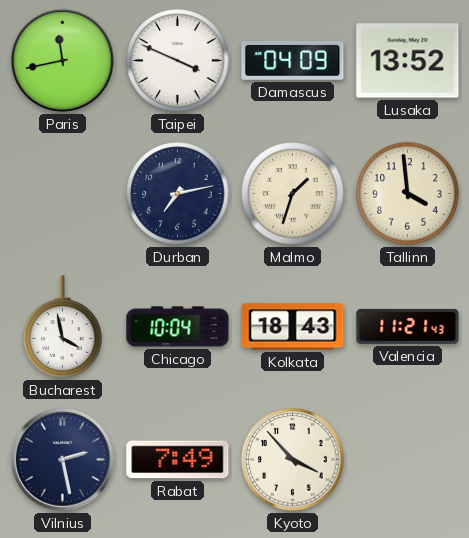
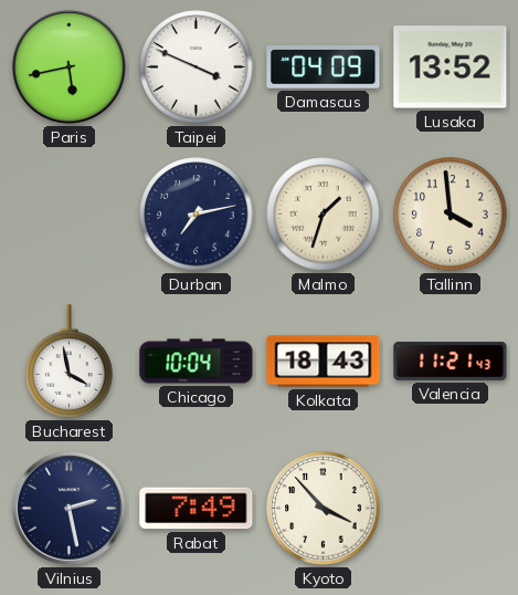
Paris: 11:43 -> 5:43 (68, 66)
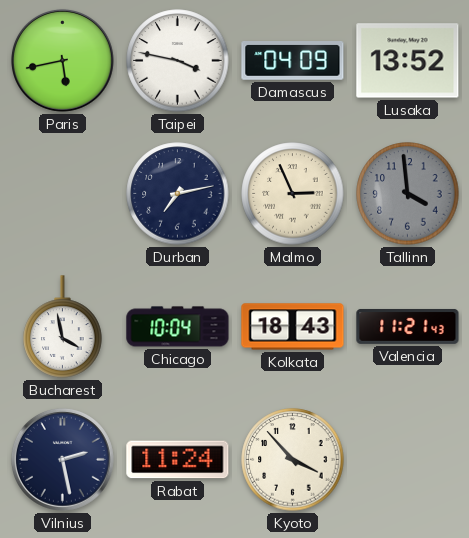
Taipei: 3:49 -> 3:47 (178, 61)
Malmo: 1:33 -> 2:56 (293, 194)
Tallinn dial: cream -> grey (408, 194)
Rabat: 7:49 -> 11:24 (178, 460)
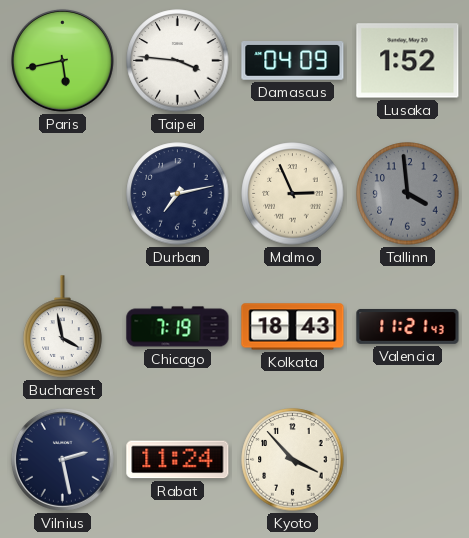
Taipei: 3:47 -> 3:46 (178, 61)
Lusaka: 13:52 -> 1:52 (408, 61)
Chicago: 10:04 -> 7:19 (178, 327)
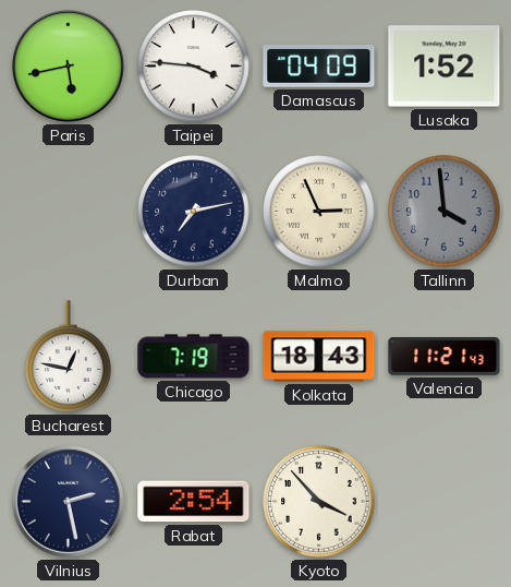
Bucharest: 3:58 -> 12:47 (69, 357)
Rabat: 11:24 -> 2:54 (194, 502)
